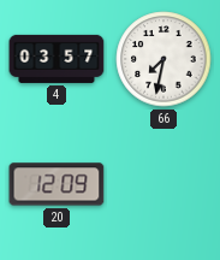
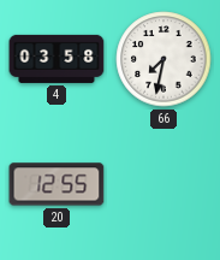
4: 03:57 -> 03:58 (57, 59)
20: 12:09 -> 12:55 (57, 184)
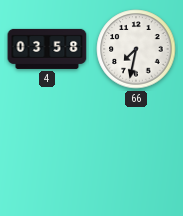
20: 12:55 -> none (57, 184)
